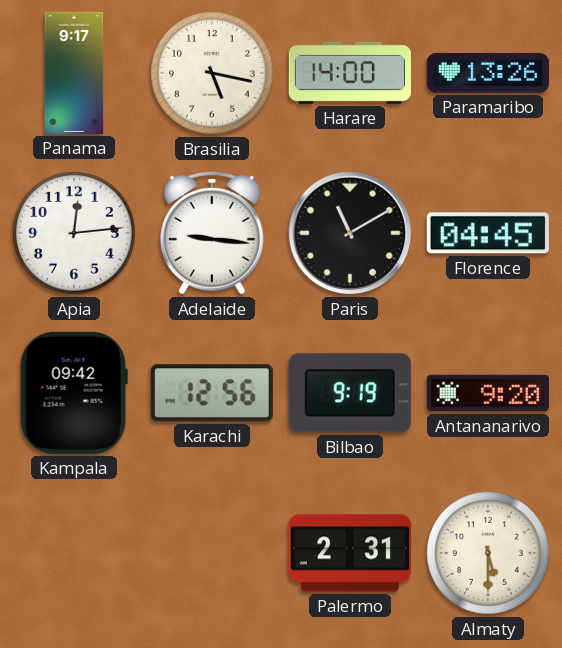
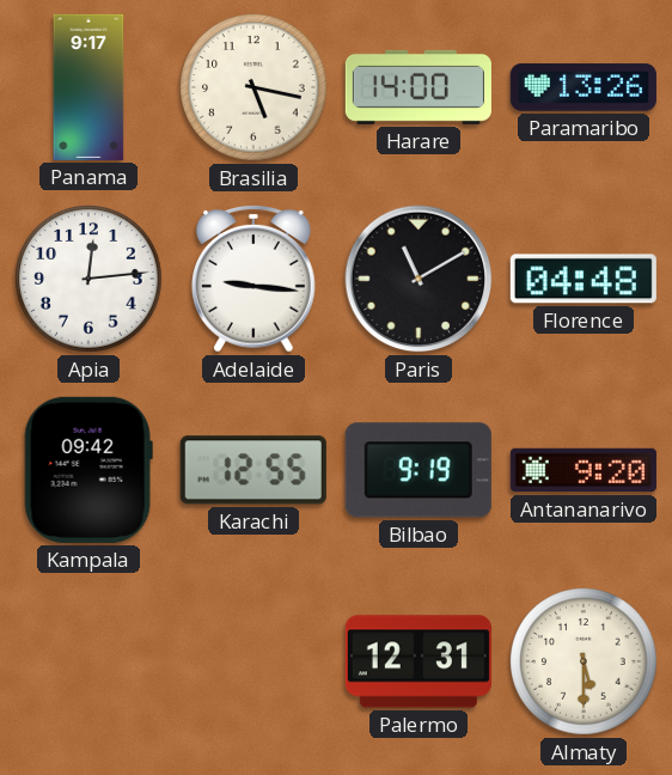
Florence: 04:45 -> 04:48 (584, 279)
Karachi: 12:56 -> 12:55 (253, 470)
Palermo: 2:31 -> 12:31 (419, 661)
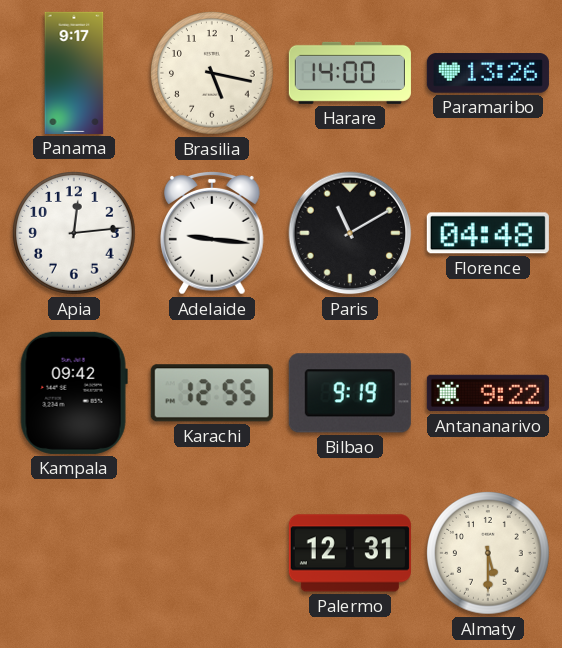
Antananarivo: 9:20 -> 9:22 (488, 393)
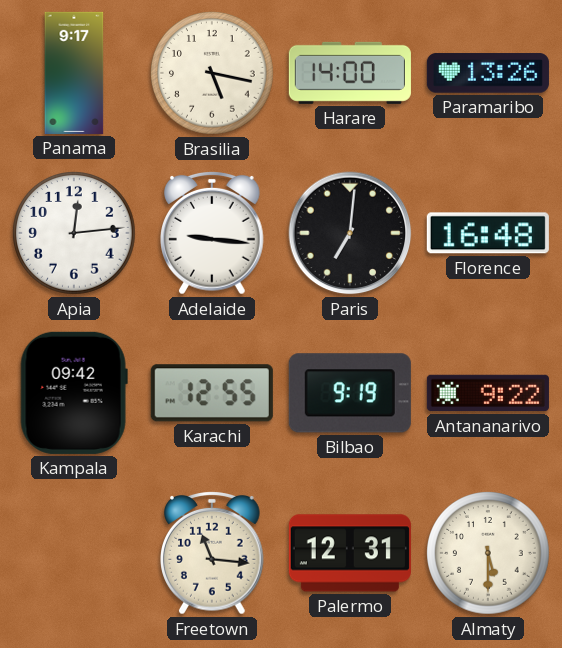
Paris: 11:10 -> 7:01 (350, 233)
Florence: 04:48 -> 16:48 (488, 233)
Freetown: none -> 11:16 (213, 554)
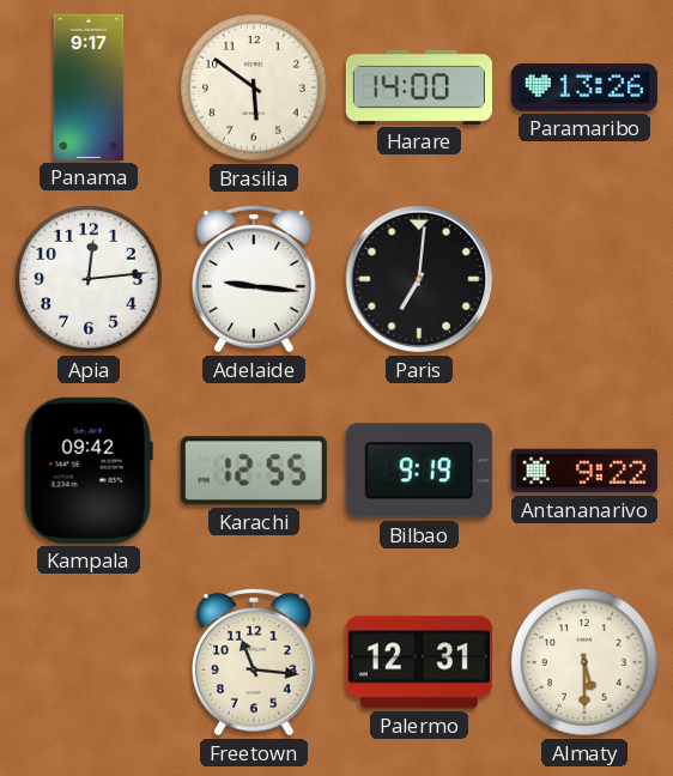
Brasilia: 5:17 -> 5:51 (255, 89)
Florence: 16:48 -> none (488, 233)
